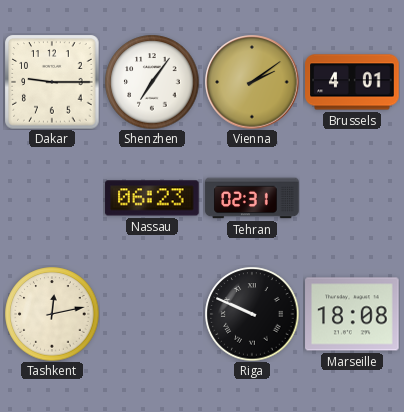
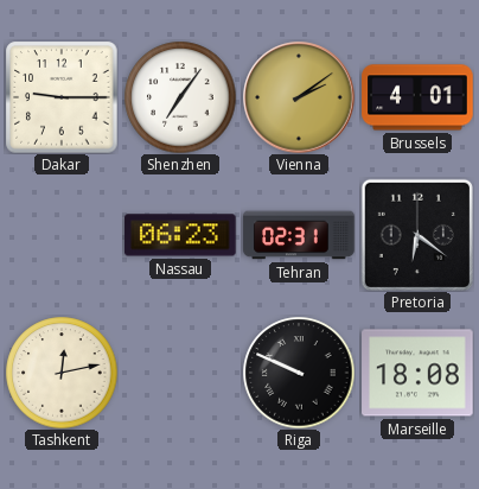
Pretoria: none -> 6:21 (417, 235)
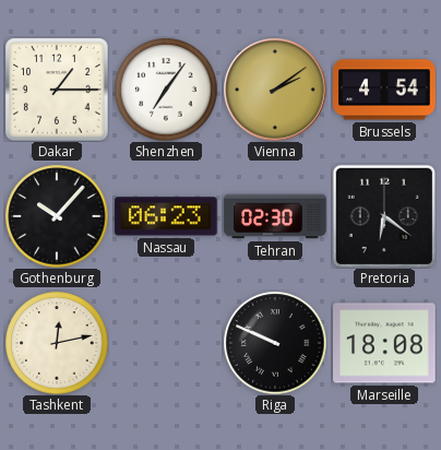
Dakar: 9:15 -> 1:15 (57, 90)
Brussels: 4:01 -> 4:54 (384, 90)
Gothenburg: none -> 10:07 (57, 216)
Tehran: 02:31 -> 02:30 (275, 216)
